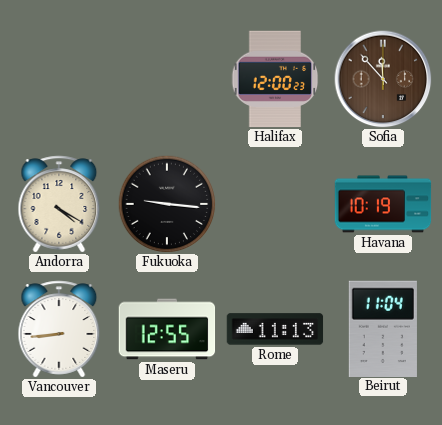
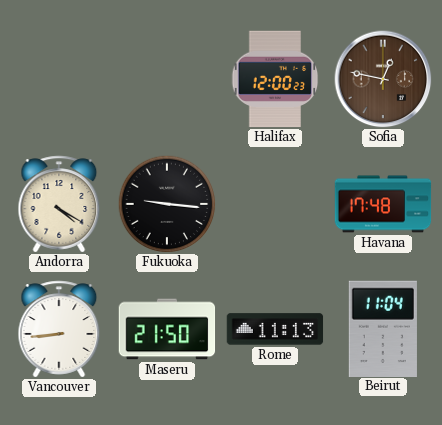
Sofia: 11:53 -> 12:47 (383, 79)
Havana: 10:19 -> 17:48 (383, 204)
Maseru: 12:55 -> 21:50 (167, 329)
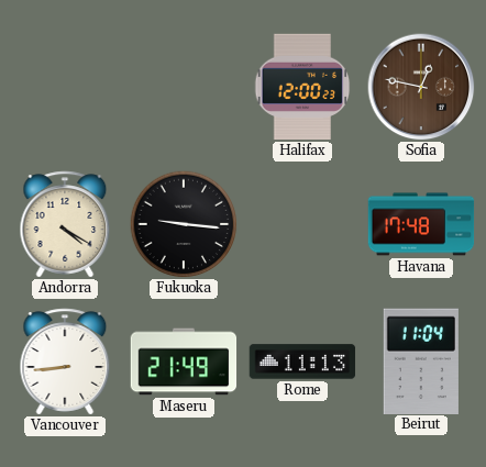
Maseru: 21:50 -> 21:49 (184, 362)
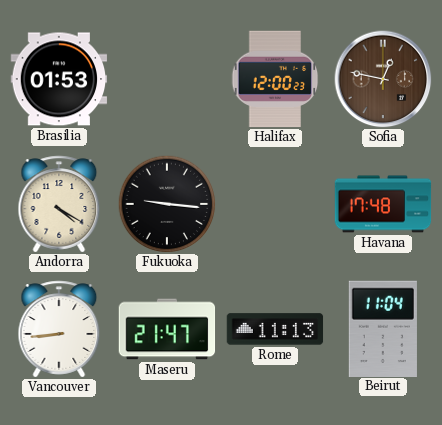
Brasilia: none -> 01:53 (59, 79)
Maseru: 21:49 -> 21:47 (167, 329)
